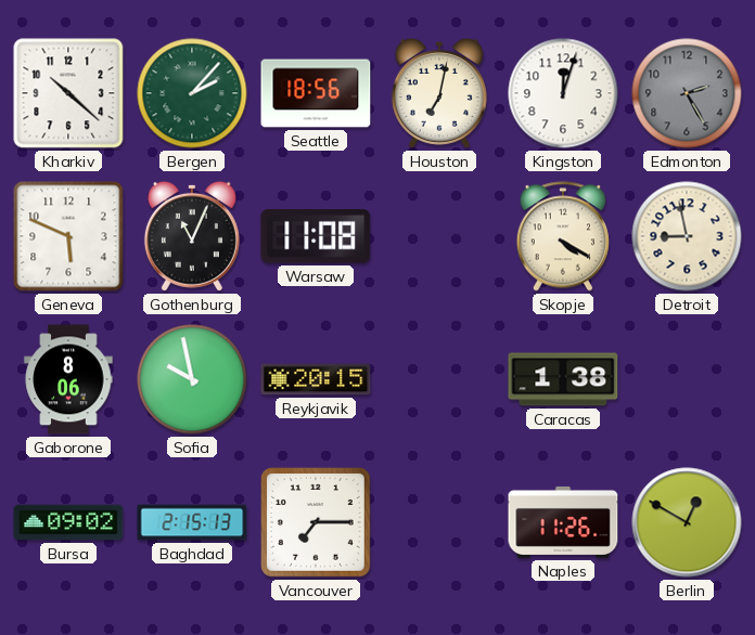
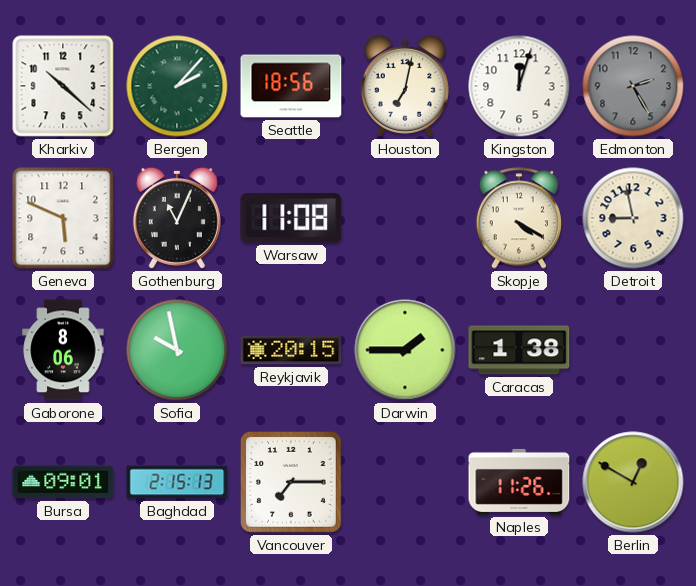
Darwin: none -> 1:45 (405, 350)
Bursa: 09:02 -> 09:01 (63, 482)
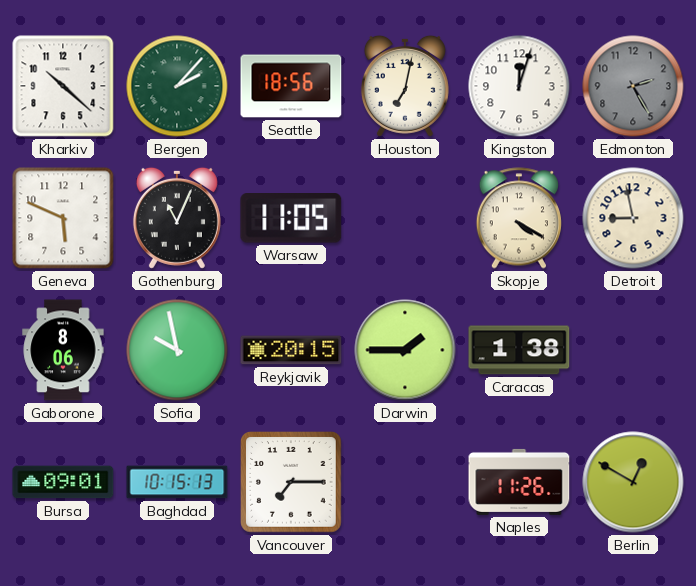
Warsaw: 11:08 -> 11:05 (291, 218)
Baghdad: 2:15 -> 10:15 (177, 482)
